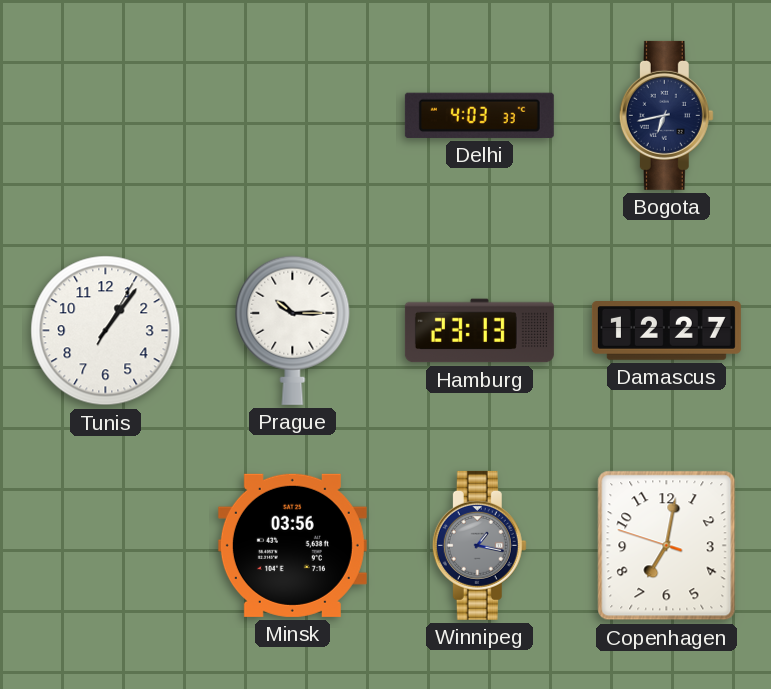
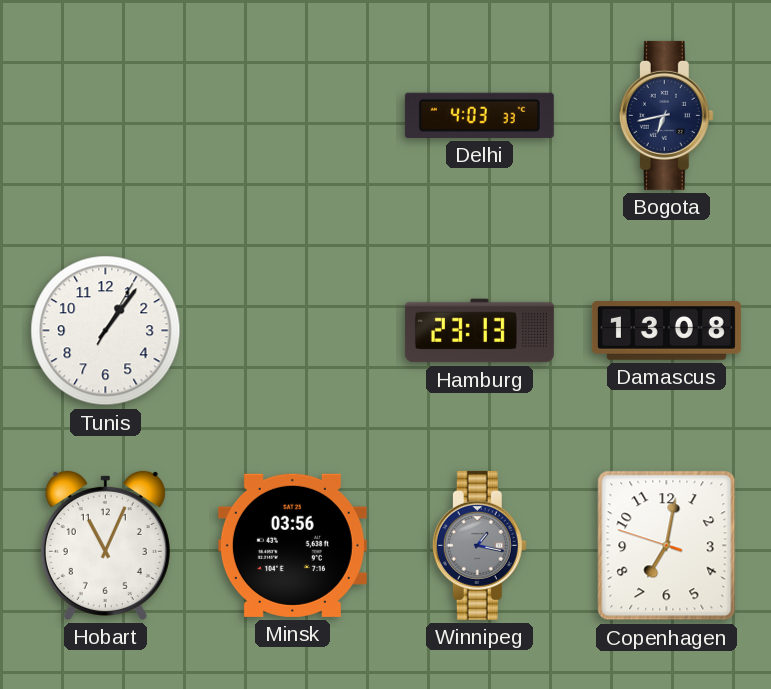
Prague: 10:15 -> none (293, 330)
Damascus: 12:27 -> 13:08 (666, 331)
Hobart: none -> 11:04 (105, 545)
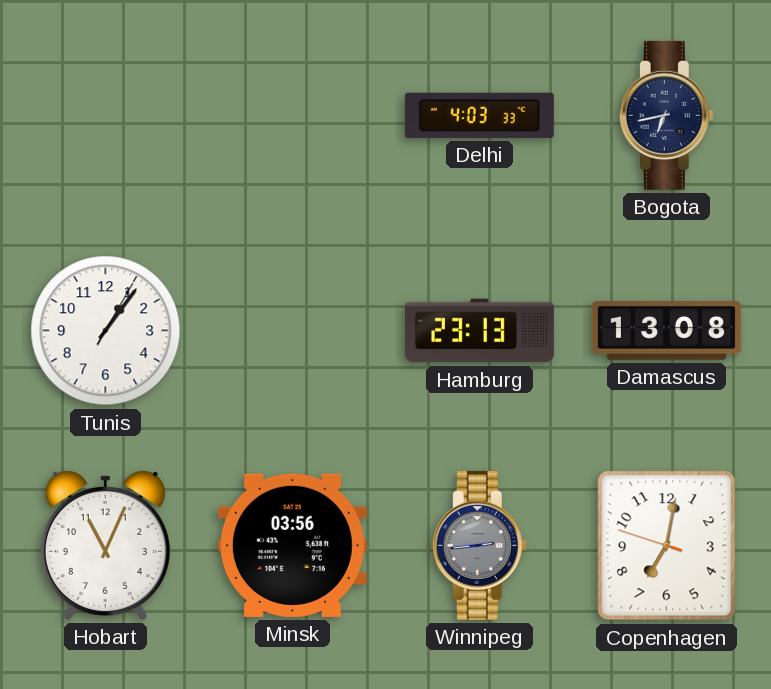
Winnipeg: 1:17 -> 2:44 (479, 545)
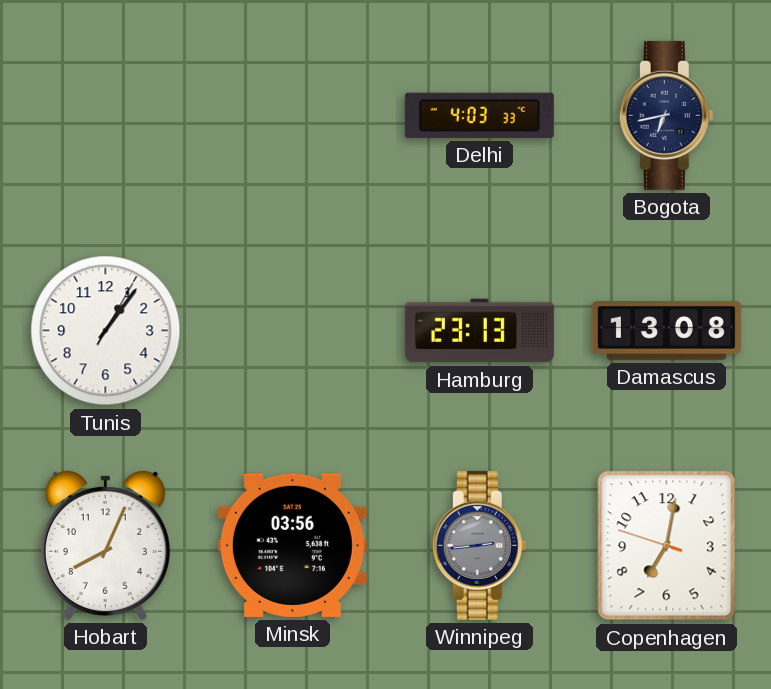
Hobart: 11:04 -> 8:04 (105, 545)
